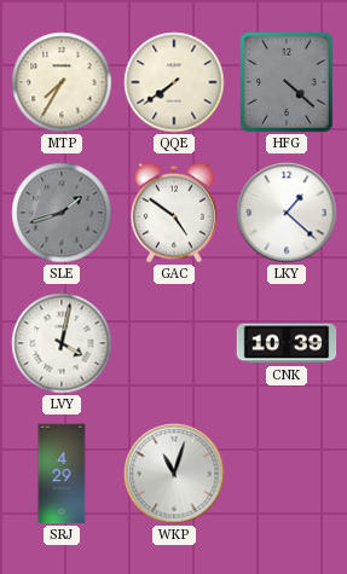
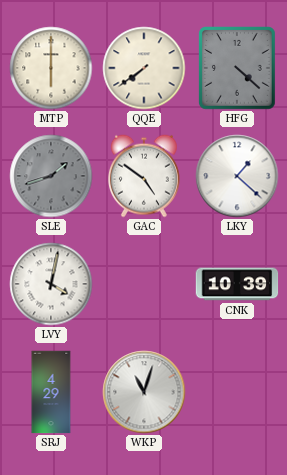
MTP: 7:35 -> 6:00 (51, 68)
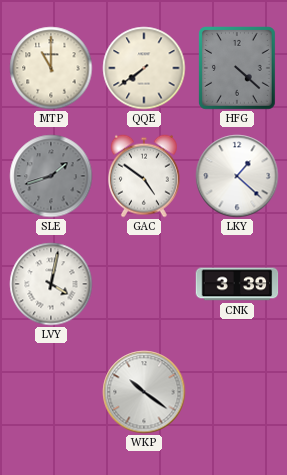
MTP: 6:00 -> 11:00 (51, 68)
CNK: 10:39 -> 3:39 (237, 284)
SRJ: 4:29 -> none (51, 392)
WKP: 11:03 -> 10:21 (144, 392)
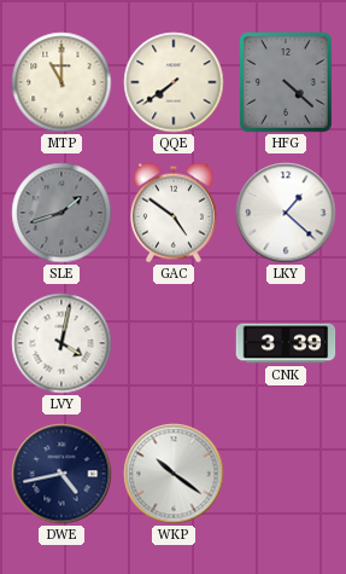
DWE: none -> 4:43 (61, 474)
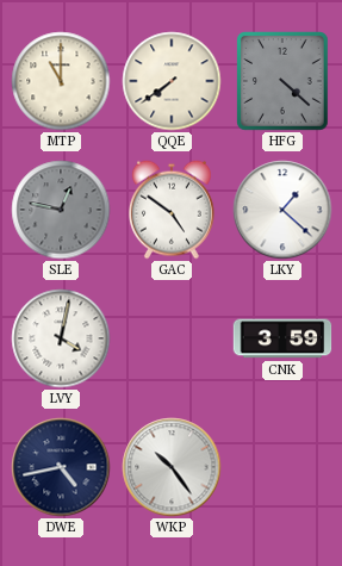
SLE: 1:42 -> 12:47 (61, 210)
CNK: 3:39 -> 3:59 (282, 338)
WKP: 10:21 -> 10:24 (172, 467)
